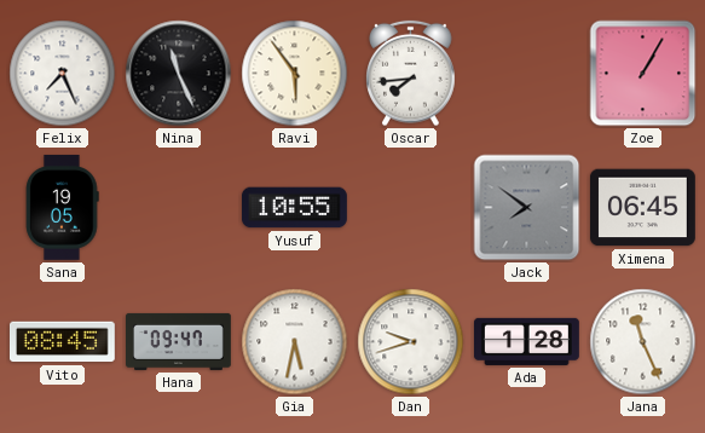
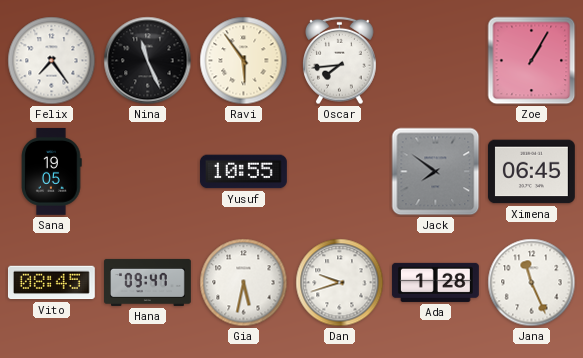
Felix: 7:26 -> 7:24 (52, 61)
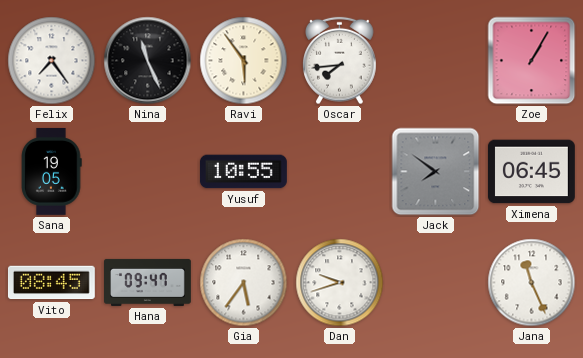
Gia: 5:32 -> 5:36 (244, 283)
Ada: 1:28 -> none (435, 282)
